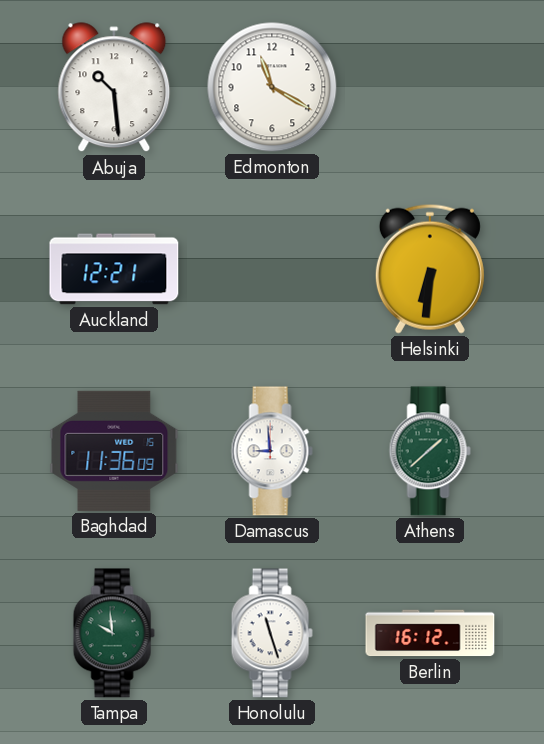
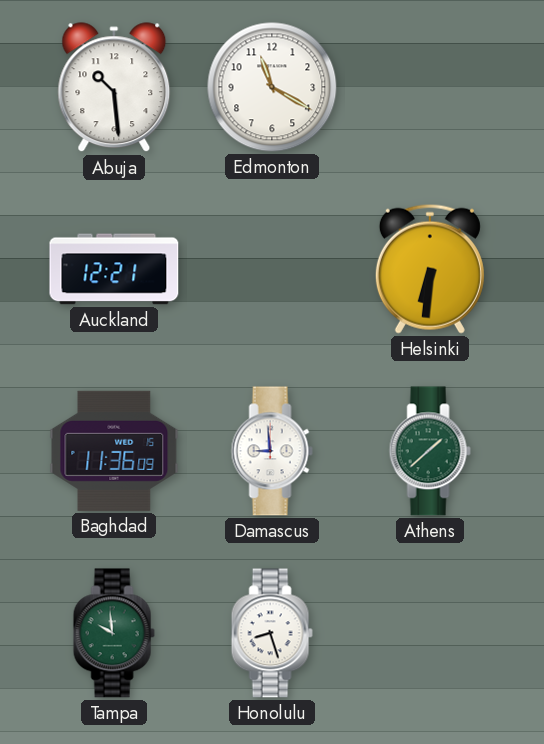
Honolulu: 11:27 -> 8:27 (272, 633)
Berlin: 16:12 -> none (430, 633)
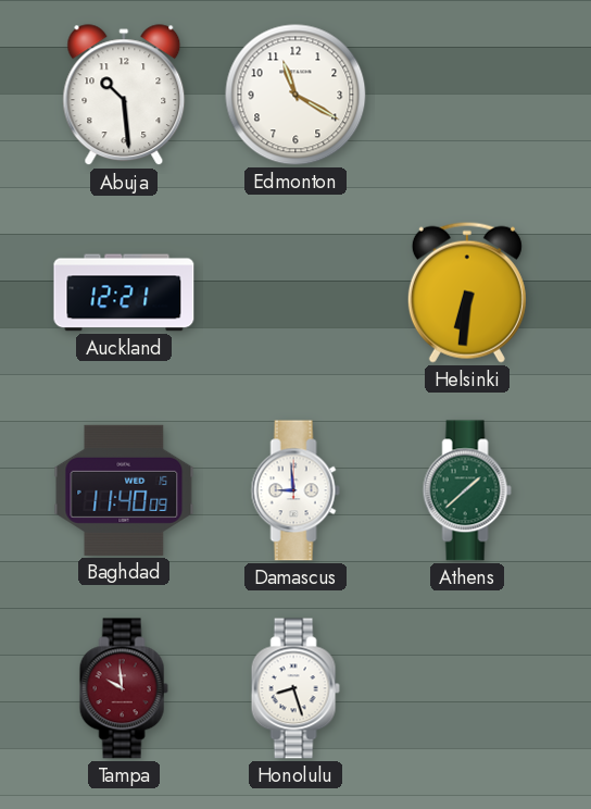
Baghdad: 11:36 -> 11:40 (124, 490)
Tampa dial: green -> burgundy (124, 688)
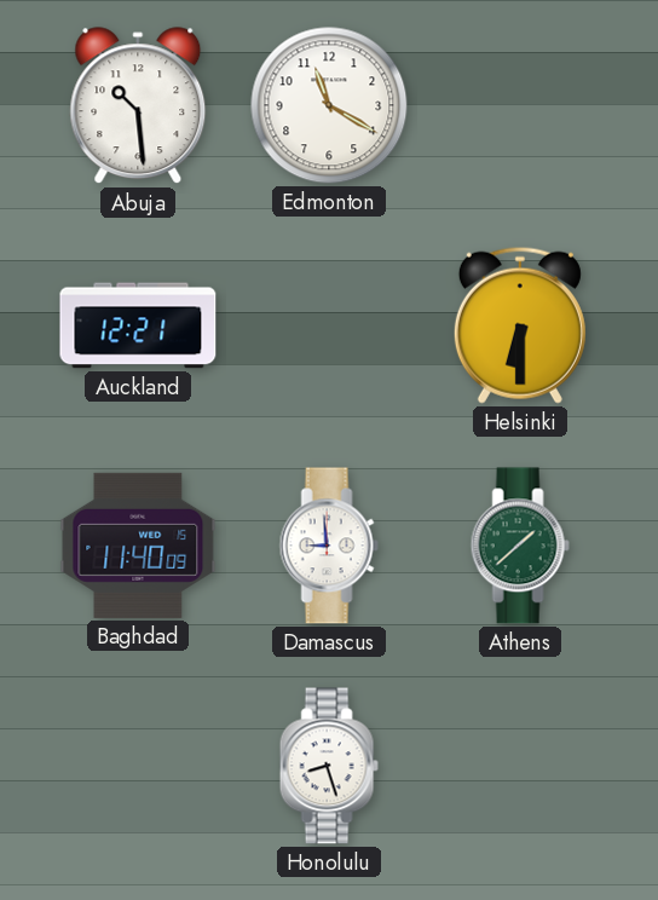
Helsinki: 6:31 -> 6:30 (520, 325)
Tampa: 9:59 -> none (124, 688)
